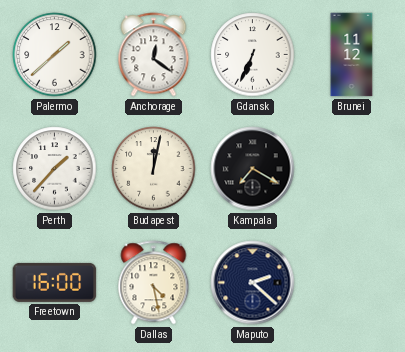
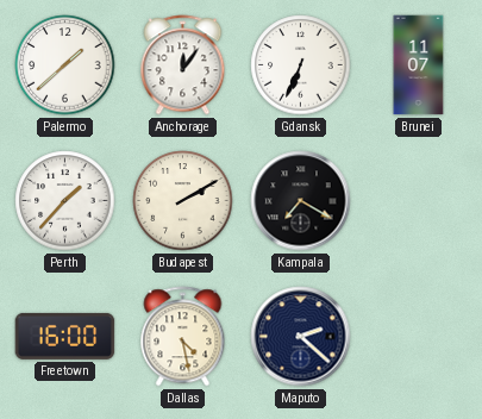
Anchorage: 12:21 -> 12:06 (183, 65)
Brunei: 11:12 -> 11:07 (419, 65)
Budapest: 12:02 -> 2:10 (183, 201)
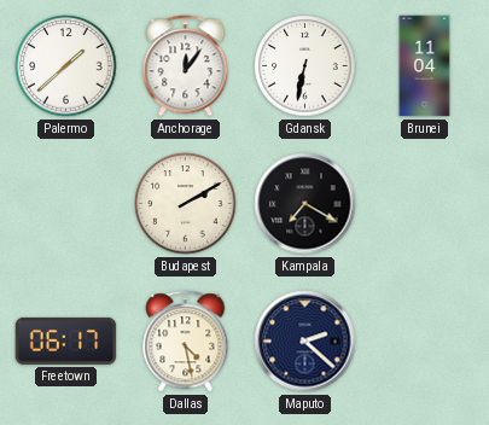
Gdansk: 6:34 -> 6:32 (305, 66)
Brunei: 11:07 -> 11:04 (425, 66)
Perth: 1:37 -> none (65, 201)
Freetown: 16:00 -> 06:17 (66, 340)
